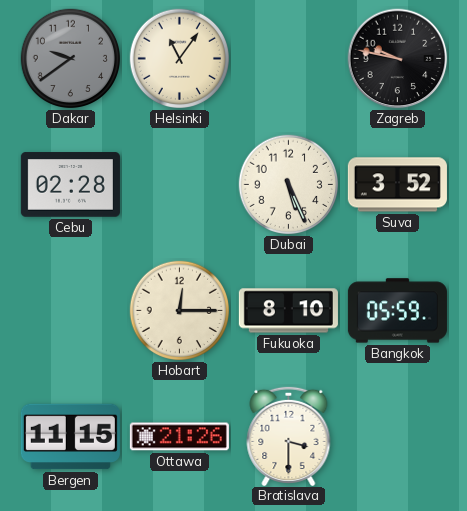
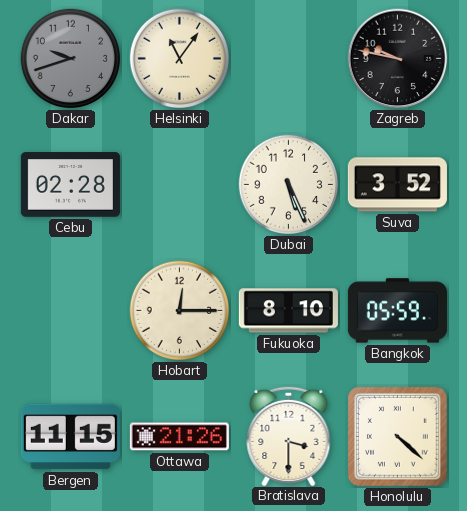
Dakar: 9:39 -> 9:42 (71, 59)
Honolulu: none -> 4:22 (397, 436)
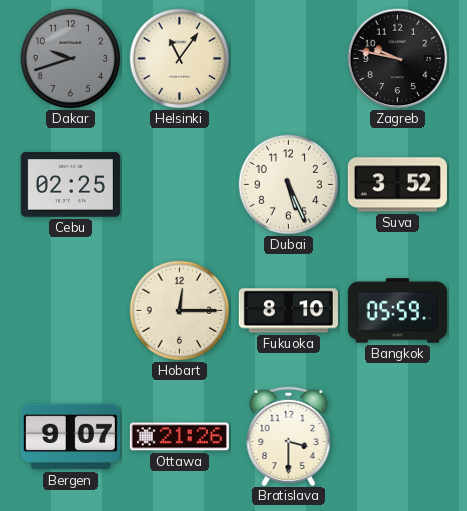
Cebu: 02:28 -> 02:25 (70, 185)
Bergen: 11:15 -> 9:07 (70, 437)
Honolulu: 4:22 -> none (397, 436)
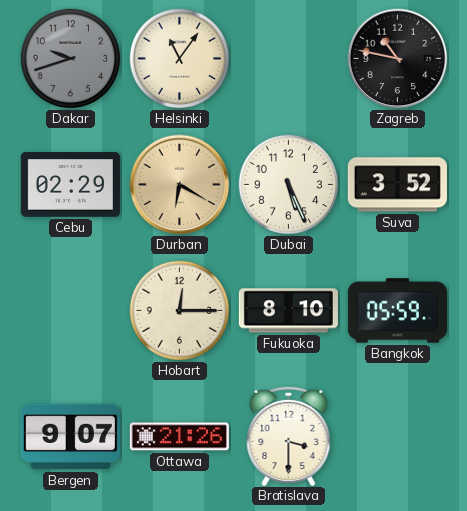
Zagreb: 9:47 -> 10:47 (398, 59)
Cebu: 02:25 -> 02:29 (70, 185)
Durban: none -> 6:20 (180, 185)
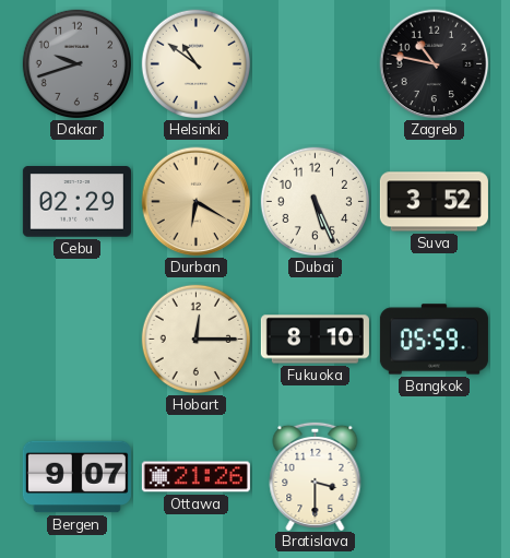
Helsinki: 11:06 -> 10:51 (197, 64)
